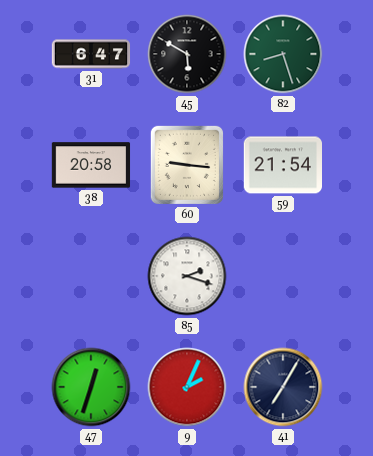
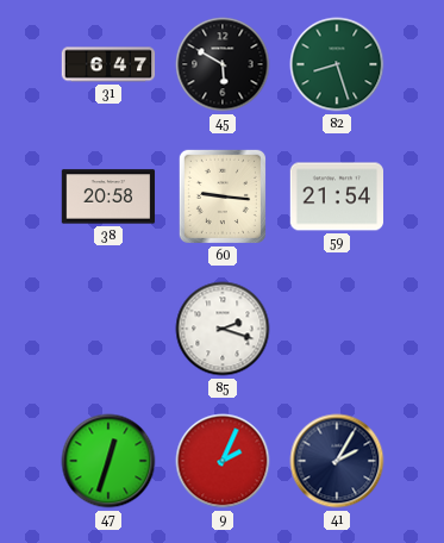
41: 7:05 -> 2:05 (337, 461)
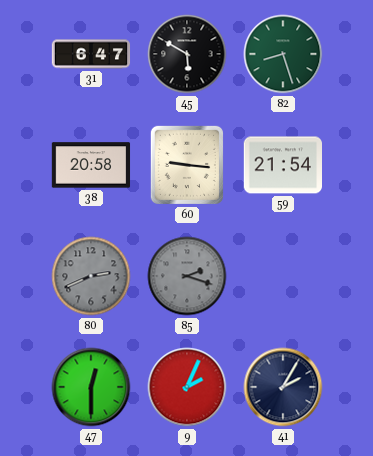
80: none -> 2:41 (91, 276)
85 dial: white -> grey (187, 276)
47: 12:33 -> 12:30 (91, 387)
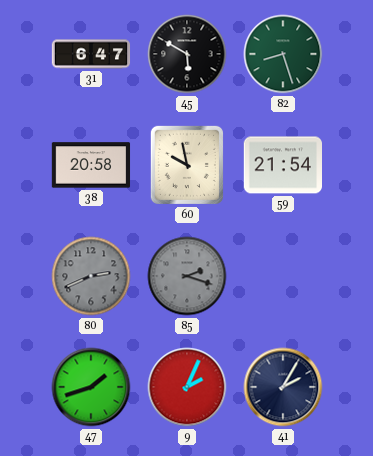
60: 9:16 -> 9:58 (187, 165)
47: 12:30 -> 1:42 (91, 387)
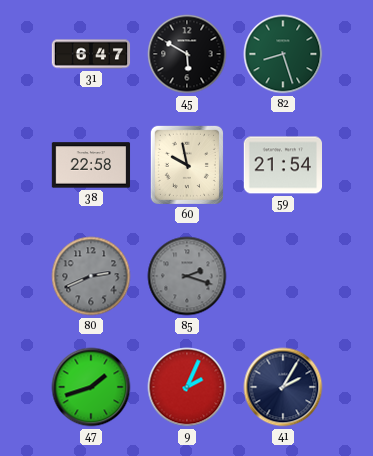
38: 20:58 -> 22:58 (91, 165)
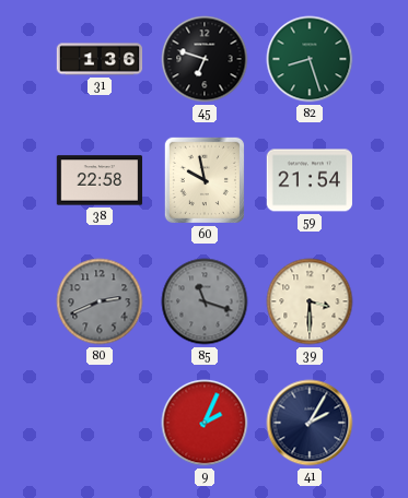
31: 6:47 -> 1:36 (100, 59)
45: 5:50 -> 6:48 (205, 59)
85: 2:18 -> 11:18 (205, 301)
39: none -> 3:30 (310, 301)
47: 1:42 -> none (91, 387)
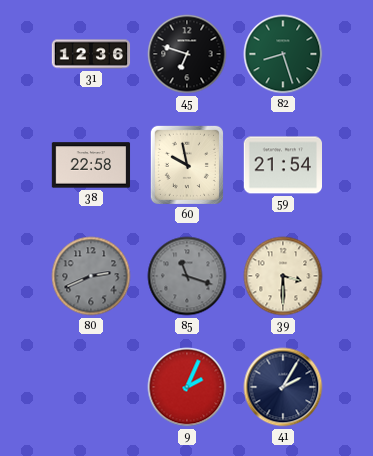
31: 1:36 -> 12:36 (91, 54)
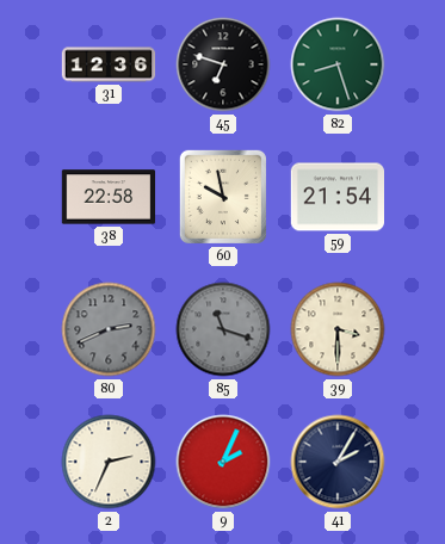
2: none -> 2:34 (109, 462)
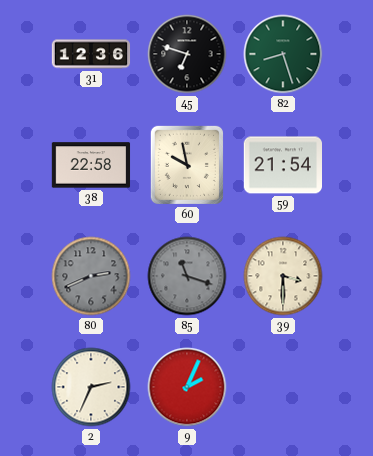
41: 2:05 -> none (338, 462)
